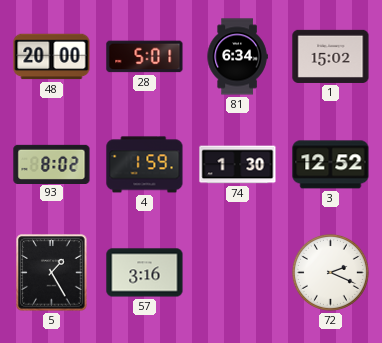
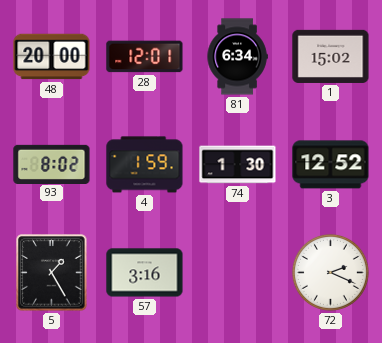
28: 5:01 -> 12:01 (145, 57)
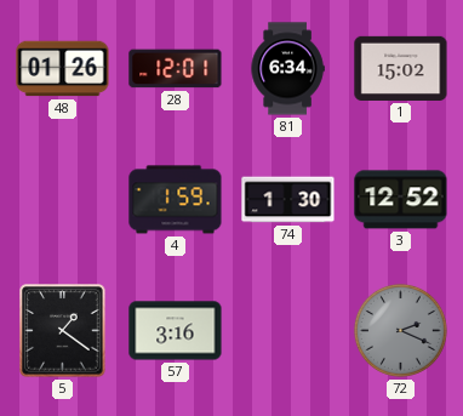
48: 20:00 -> 01:26 (63, 69)
93: 8:02 -> none (52, 164)
5: 1:25 -> 1:21 (63, 331)
72 dial: white -> grey (400, 330)
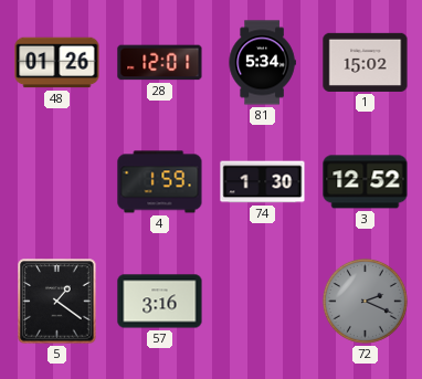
81: 6:34 -> 5:34 (262, 63)
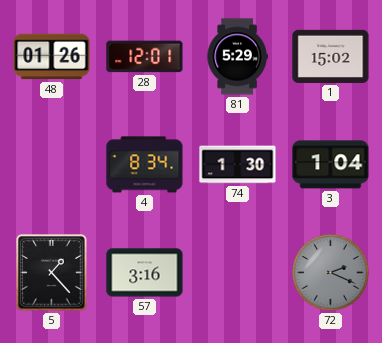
81: 5:34 -> 5:29 (237, 57)
4: 1:59 -> 8:34 (145, 165)
3: 12:52 -> 1:04 (331, 165)
5: 1:21 -> 1:23 (52, 273)
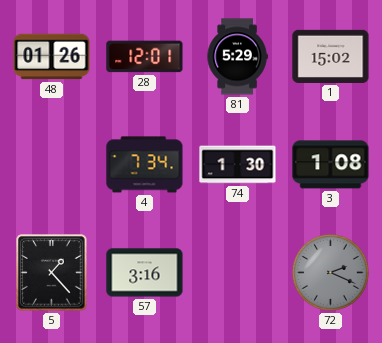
4: 8:34 -> 7:34 (145, 165)
3: 1:04 -> 1:08 (331, 165)
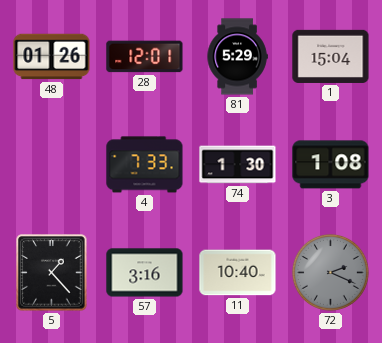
1: 15:02 -> 15:04 (331, 56)
4: 7:34 -> 7:33 (145, 165)
11: none -> 10:40 (238, 273)
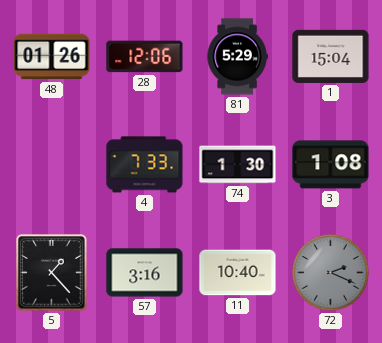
28: 12:01 -> 12:06 (145, 57)
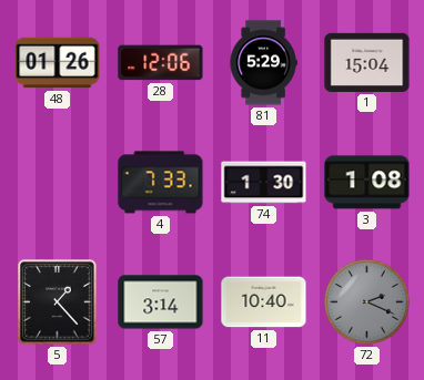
57: 3:16 -> 3:14 (161, 302)
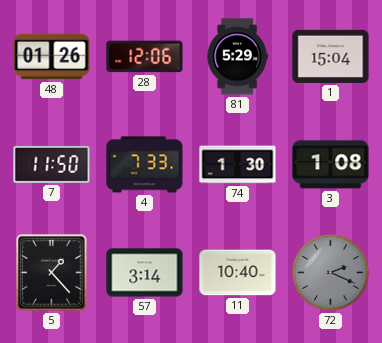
7: none -> 11:50 (52, 164)
